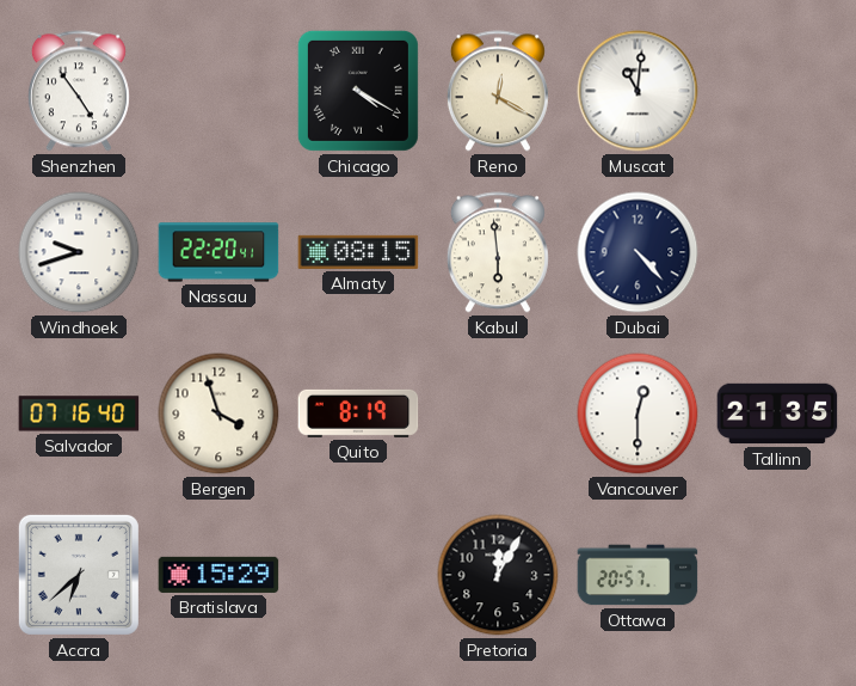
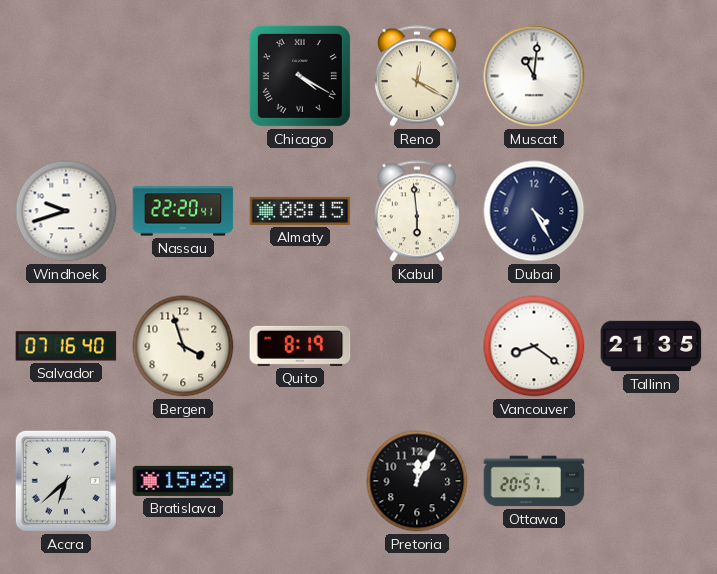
Shenzhen: 4:54 -> none (79, 91)
Dubai: 4:23 -> 4:25 (534, 211)
Vancouver: 12:30 -> 8:21 (534, 346)
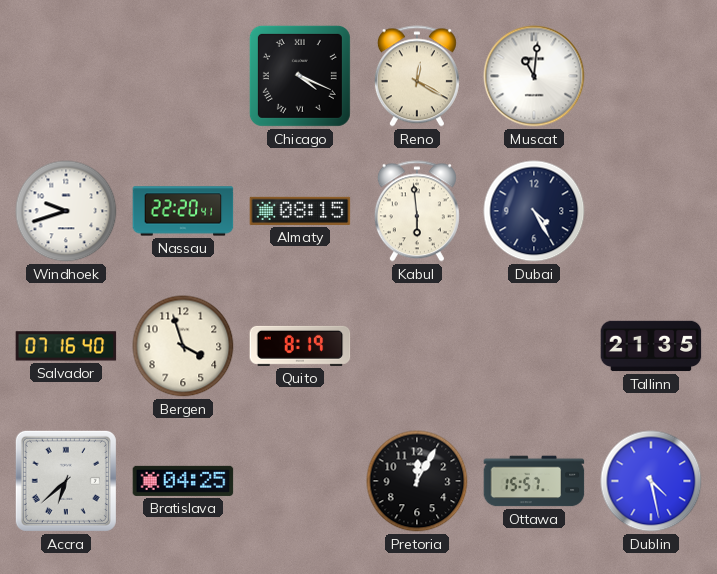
Chicago: 4:20 -> 4:19 (300, 76)
Vancouver: 8:21 -> none (534, 346)
Bratislava: 15:29 -> 04:25 (183, 481)
Ottawa: 20:57 -> 15:57 (534, 481)
Dublin: none -> 4:28 (651, 481)
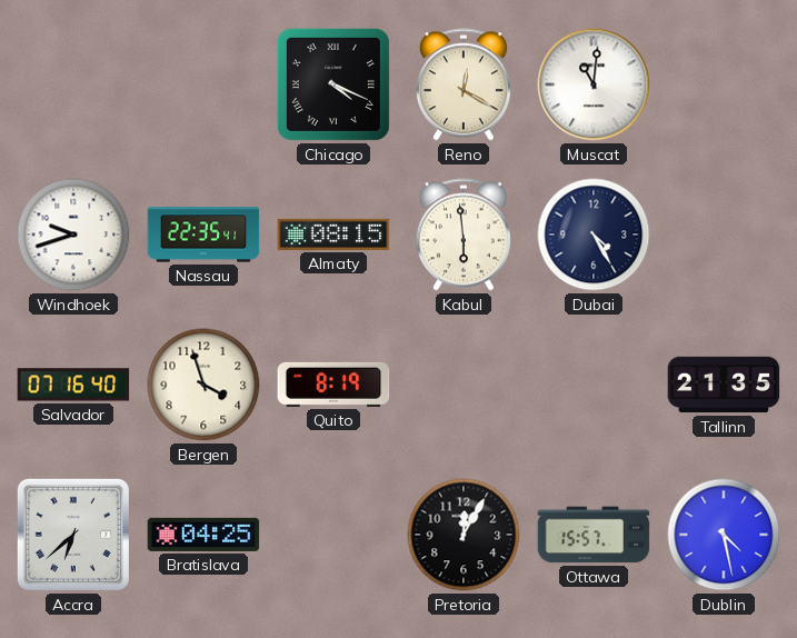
Nassau: 22:20 -> 22:35 (203, 235)
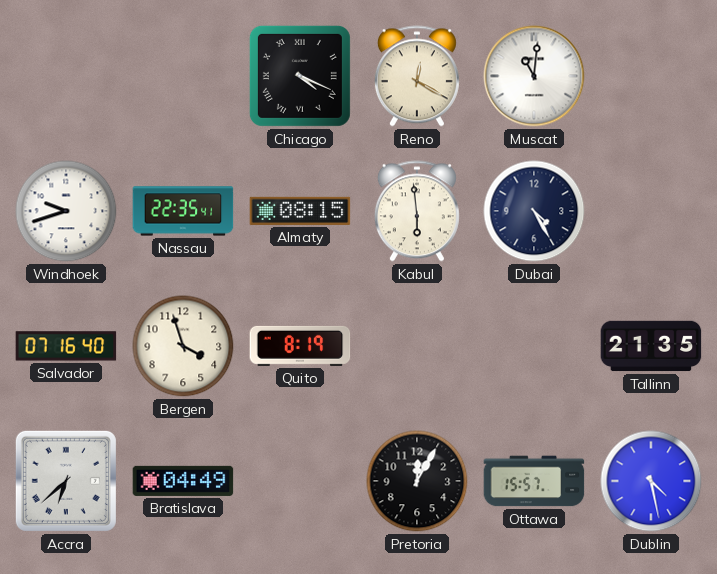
Bratislava: 04:25 -> 04:49 (183, 481)
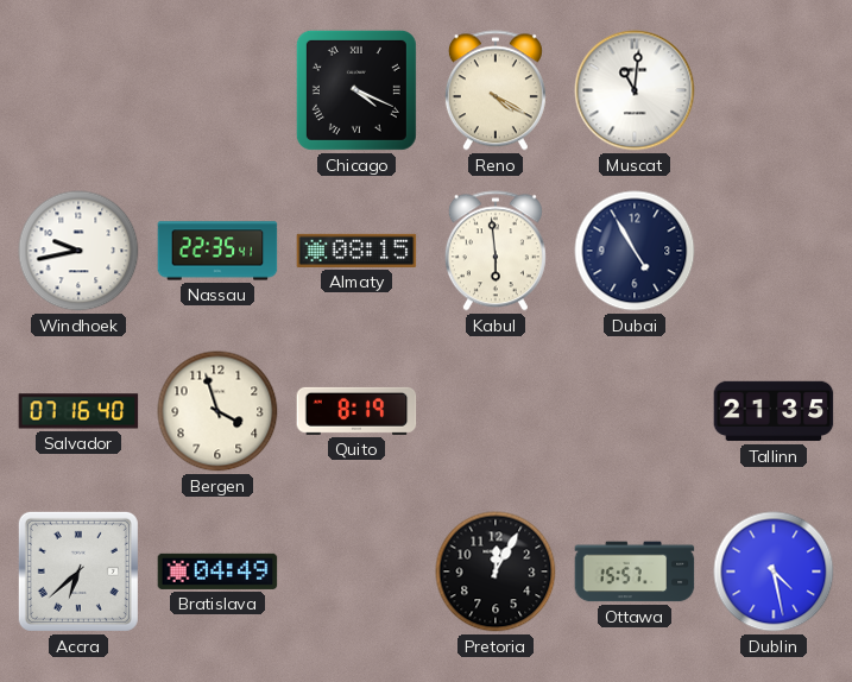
Reno: 12:20 -> 4:20 (496, 90)
Windhoek: 9:42 -> 9:43 (78, 251)
Dubai: 4:25 -> 4:55 (635, 251)
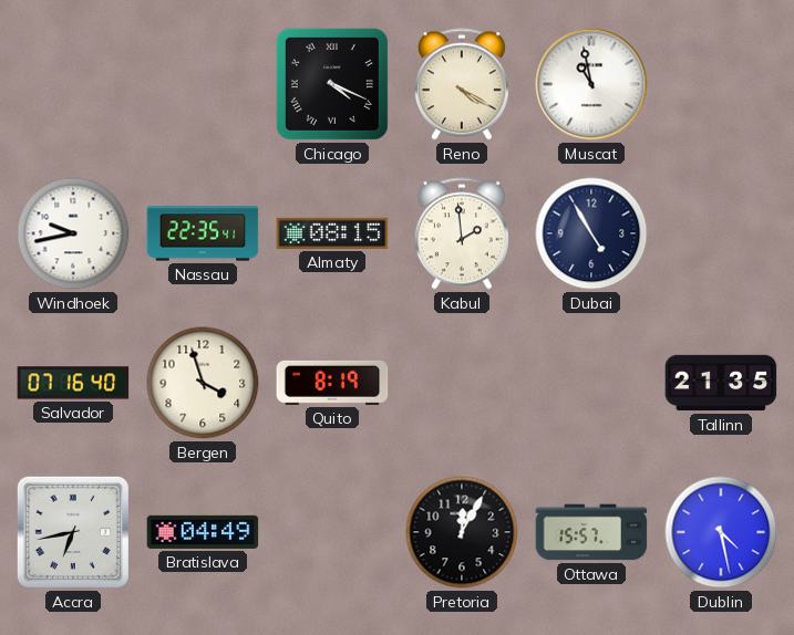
Muscat: 11:01 -> 10:58 (591, 84)
Kabul: 5:59 -> 1:59 (462, 233)
Accra: 6:38 -> 6:43 (73, 532)
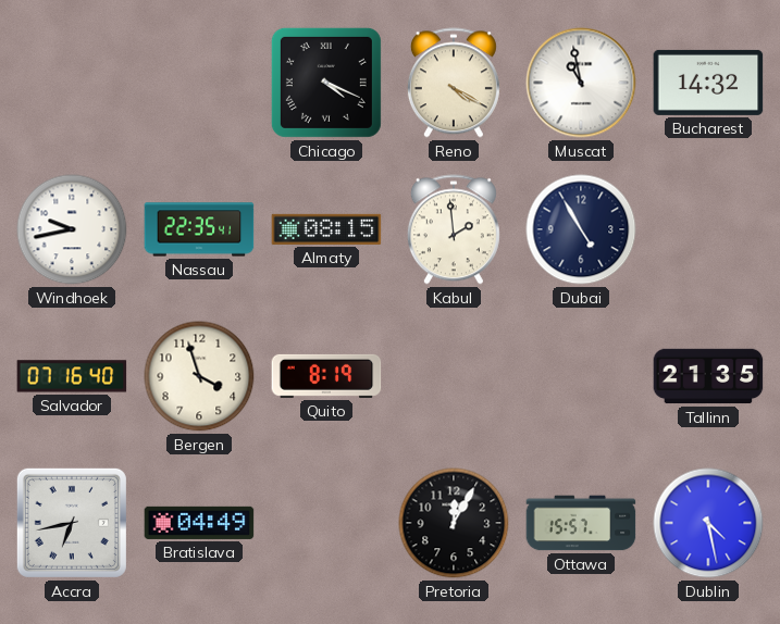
Bucharest: none -> 14:32 (708, 83)
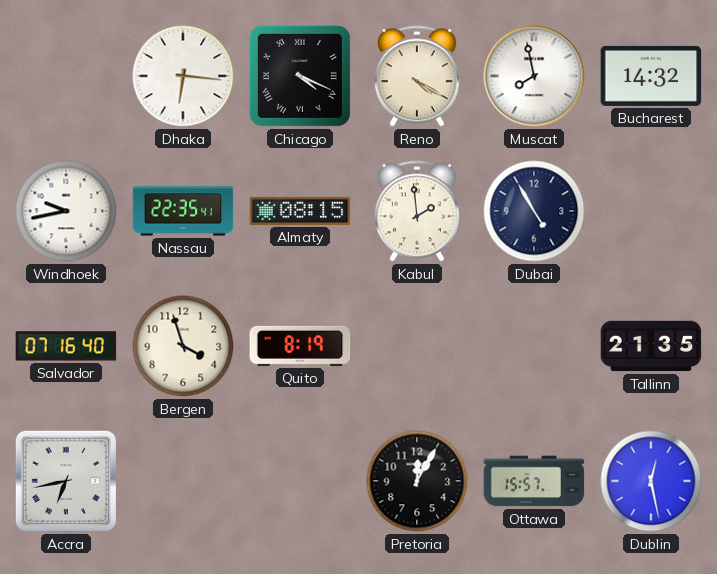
Dhaka: none -> 6:16 (183, 76)
Muscat: 10:58 -> 7:58 (534, 76)
Bratislava: 04:49 -> none (199, 523)
Dublin: 4:28 -> 12:28 (651, 481)
